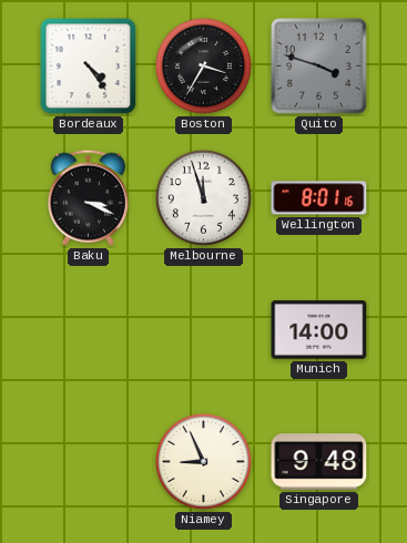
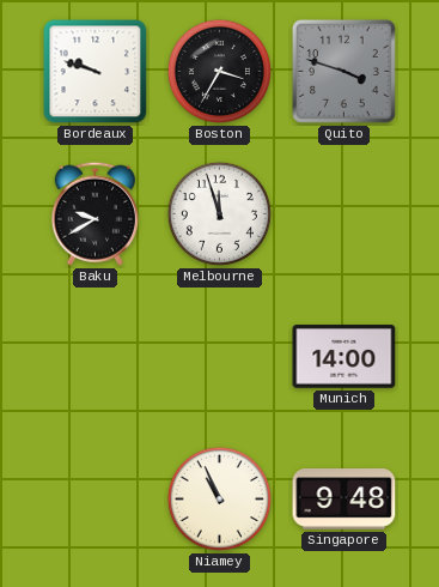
Bordeaux: 4:24 -> 9:48 (96, 72)
Baku: 3:19 -> 9:40 (94, 213)
Wellington: 8:01 -> none (319, 198)
Niamey: 8:56 -> 10:56 (219, 498)
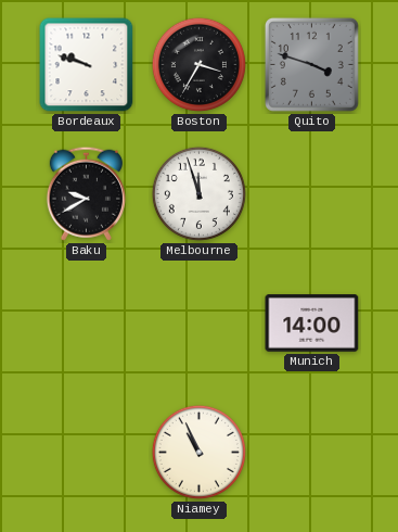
Singapore: 9:48 -> none (345, 500)
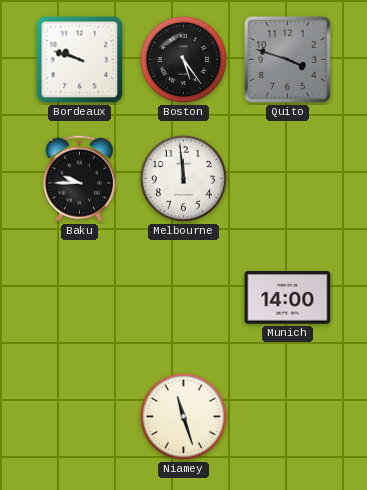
Boston: 3:35 -> 5:24 (183, 59)
Baku: 9:40 -> 9:45 (79, 178)
Melbourne: 11:57 -> 11:59 (183, 178)
Niamey: 10:56 -> 11:27 (183, 416)
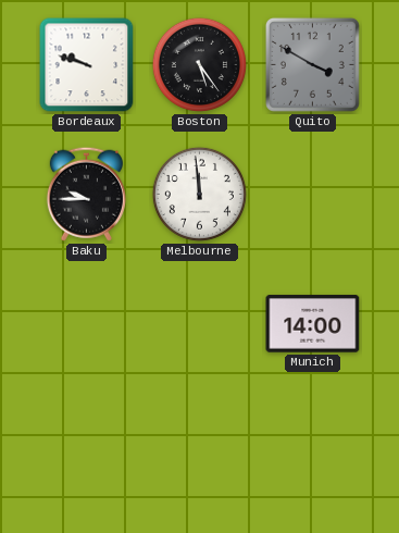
Quito: 3:48 -> 3:50 (312, 64)
Niamey: 11:27 -> none (183, 416)
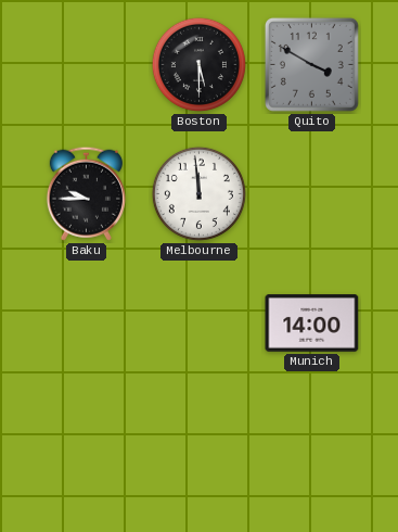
Bordeaux: 9:48 -> none (87, 65)
Boston: 5:24 -> 5:30 (198, 64)
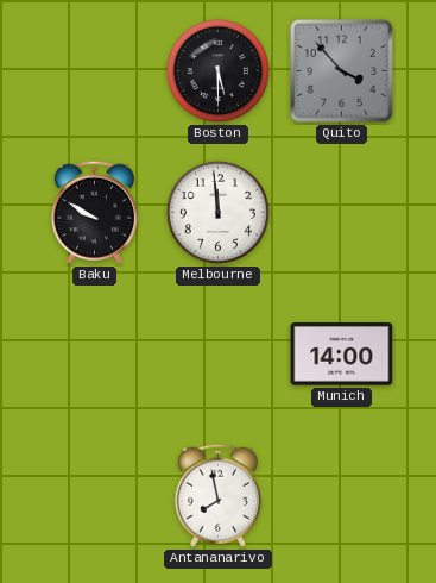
Quito: 3:50 -> 3:53 (341, 70)
Baku: 9:45 -> 9:50 (94, 212)
Antananarivo: none -> 7:58 (217, 495)
